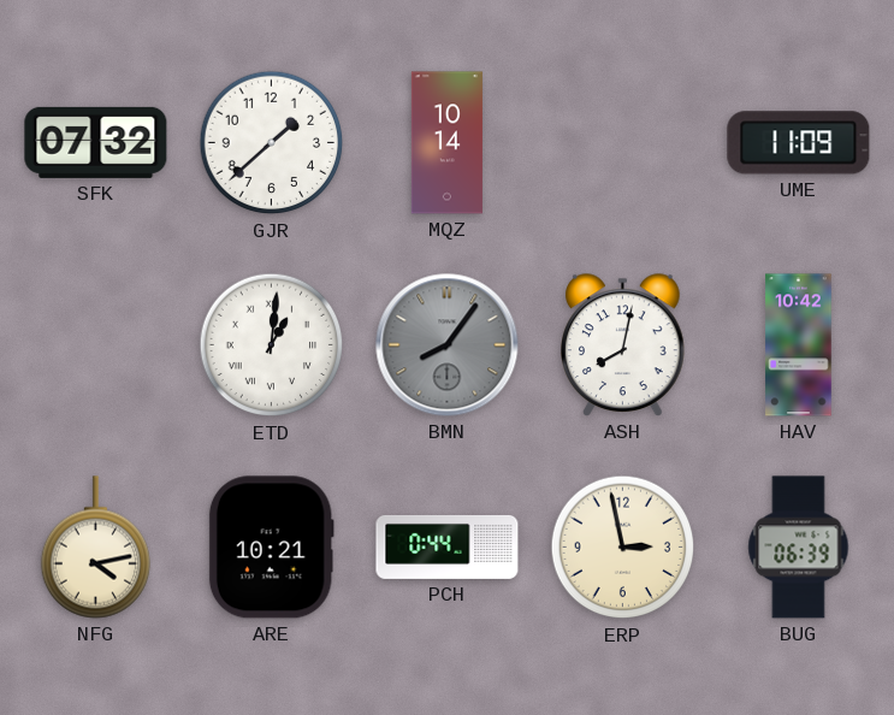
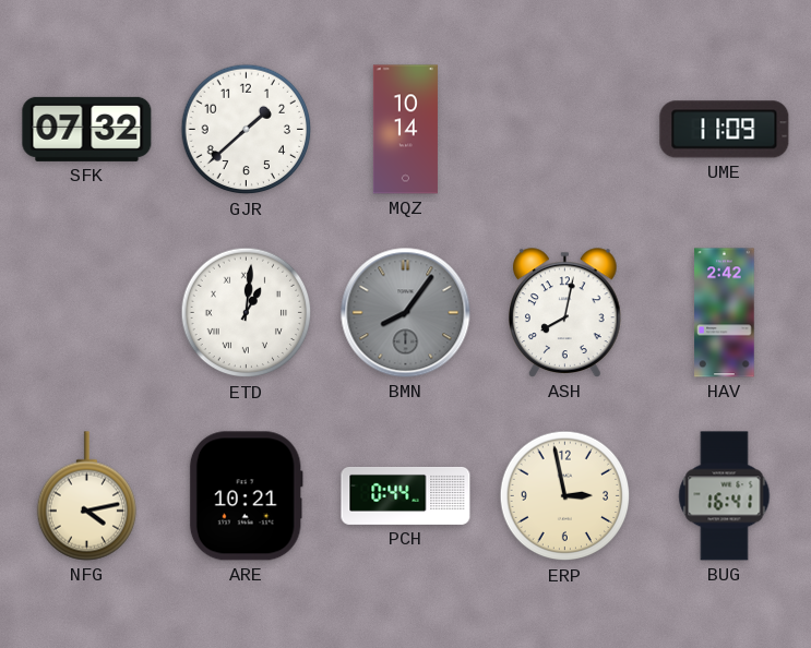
HAV: 10:42 -> 2:42 (725, 313)
BUG: 06:39 -> 16:41 (725, 496)
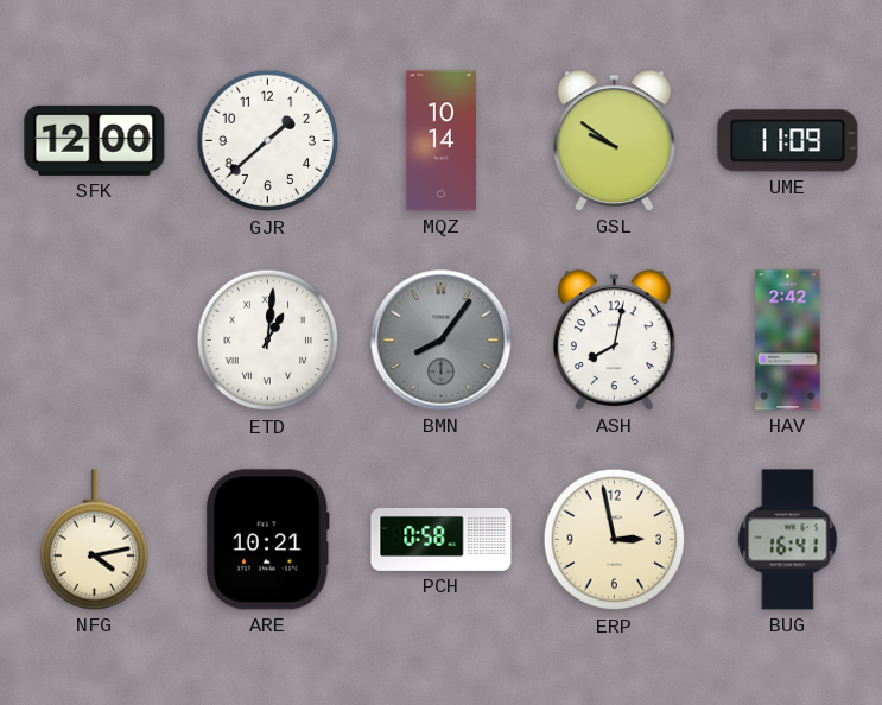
SFK: 07:32 -> 12:00 (95, 140)
GSL: none -> 9:51 (615, 141)
PCH: 0:44 -> 0:58 (442, 539)
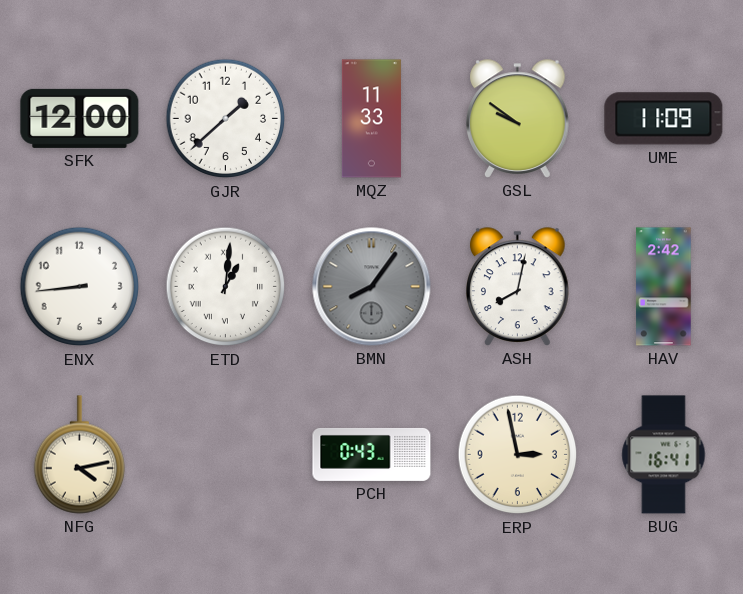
MQZ: 10:14 -> 11:33 (371, 119)
ENX: none -> 8:44 (80, 287)
ARE: 10:21 -> none (267, 540)
PCH: 0:58 -> 0:43 (372, 454)
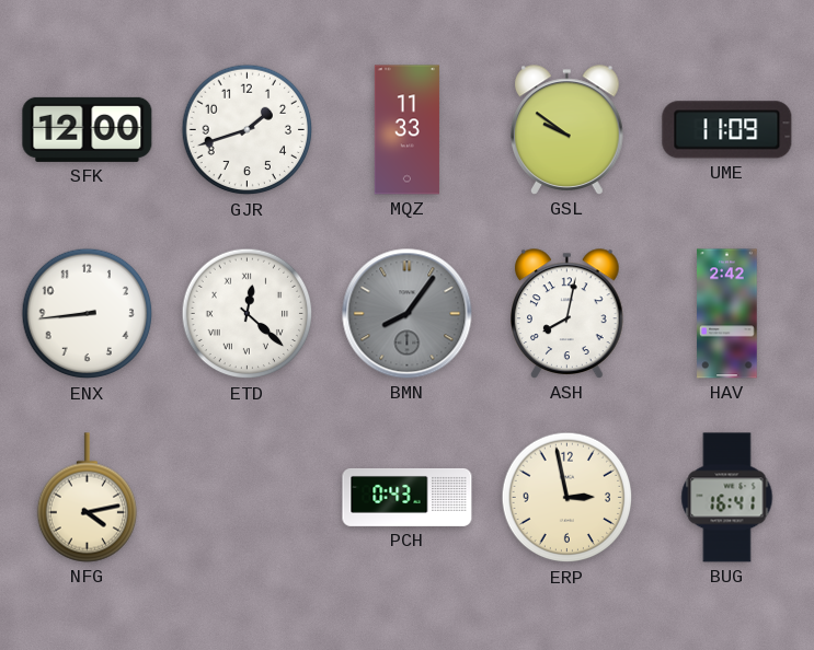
GJR: 1:38 -> 1:42 (248, 130)
ETD: 1:01 -> 12:22 (248, 314)
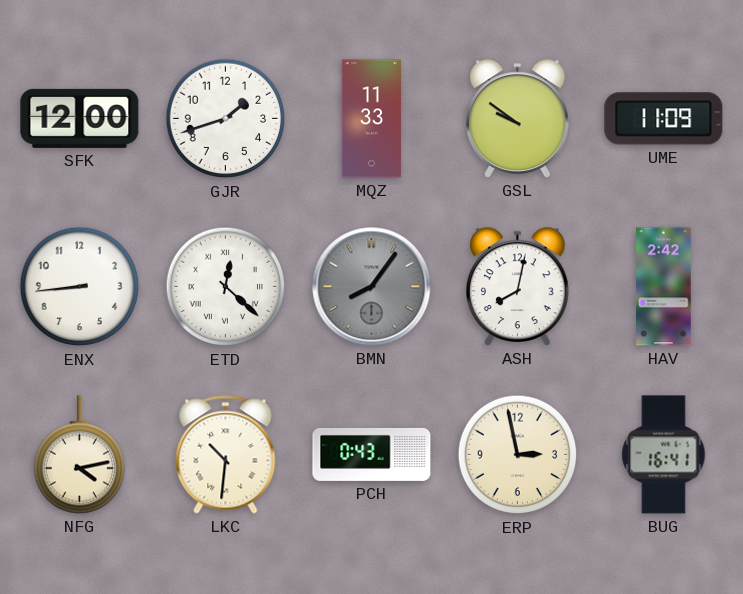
LKC: none -> 10:31 (226, 455)
